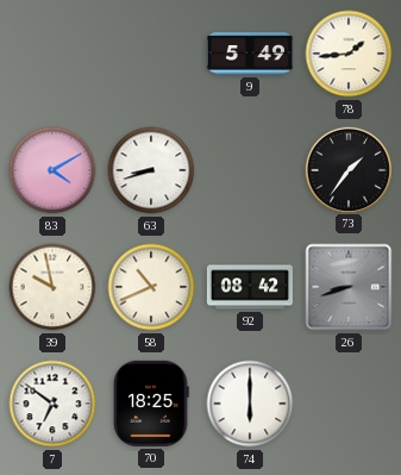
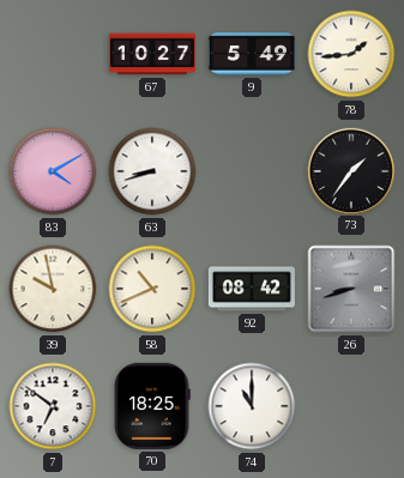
67: none -> 10:27 (152, 54)
74: 6:00 -> 11:00 (252, 406)
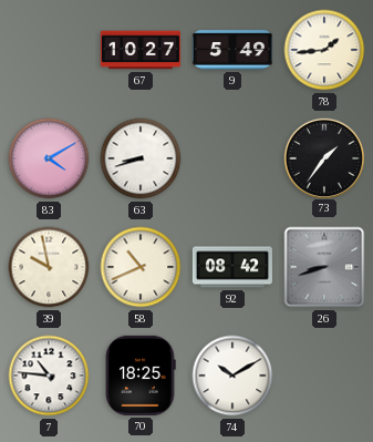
7: 6:51 -> 10:46 (49, 376)
74: 11:00 -> 10:10 (232, 376)
